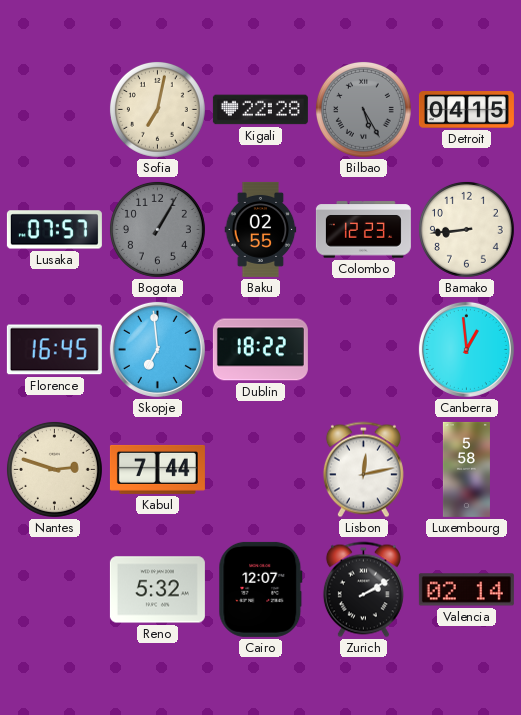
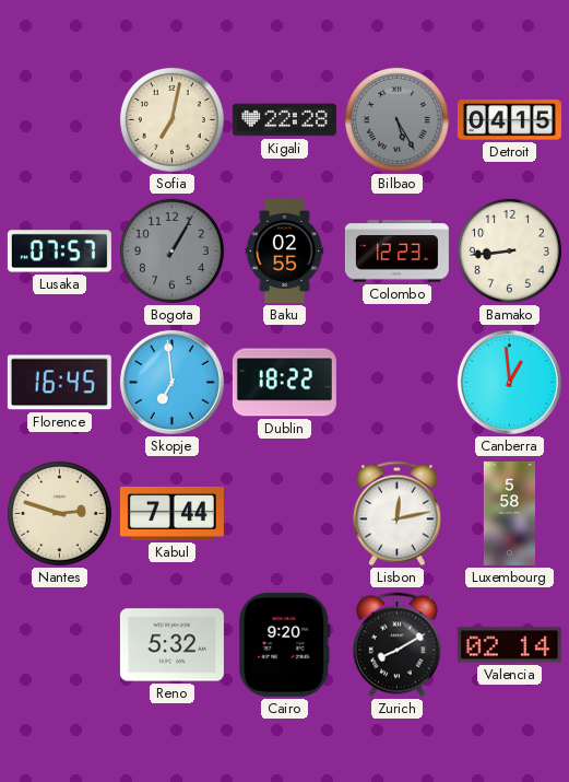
Cairo: 12:07 -> 9:20 (285, 644)
Zurich: 2:10 -> 8:10 (396, 645)
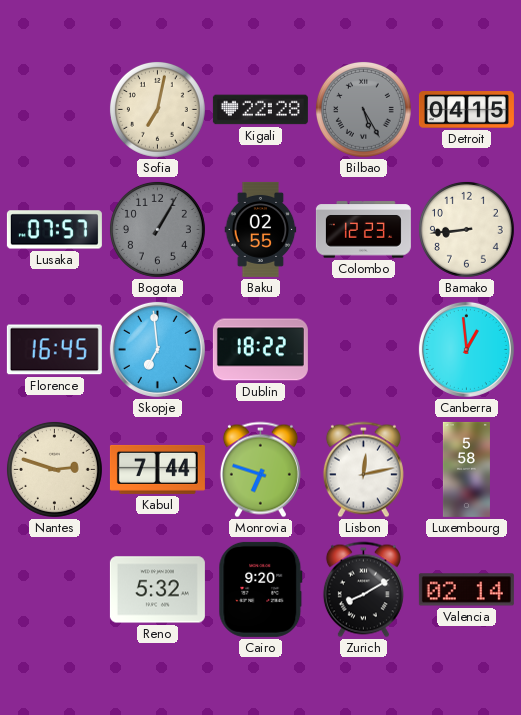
Monrovia: none -> 6:48 (260, 470)
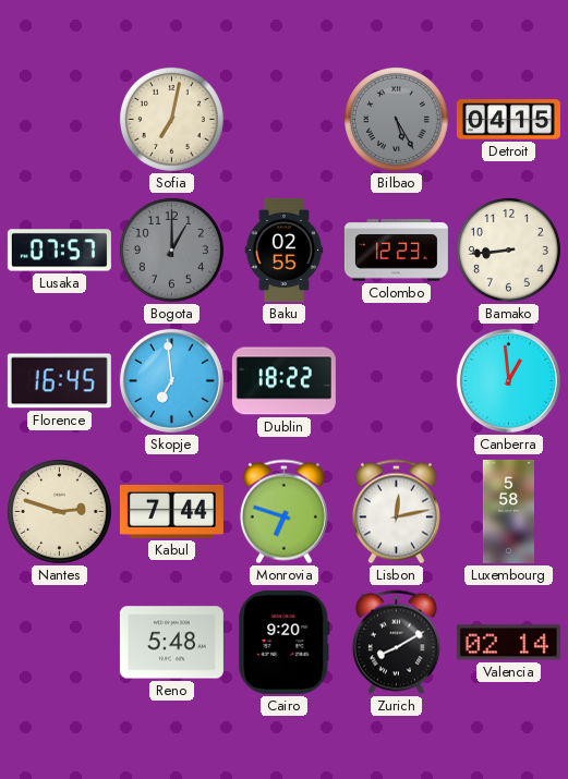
Kigali: 22:28 -> none (260, 110)
Bogota: 1:05 -> 1:00 (171, 249)
Reno: 5:32 -> 5:48 (171, 643)
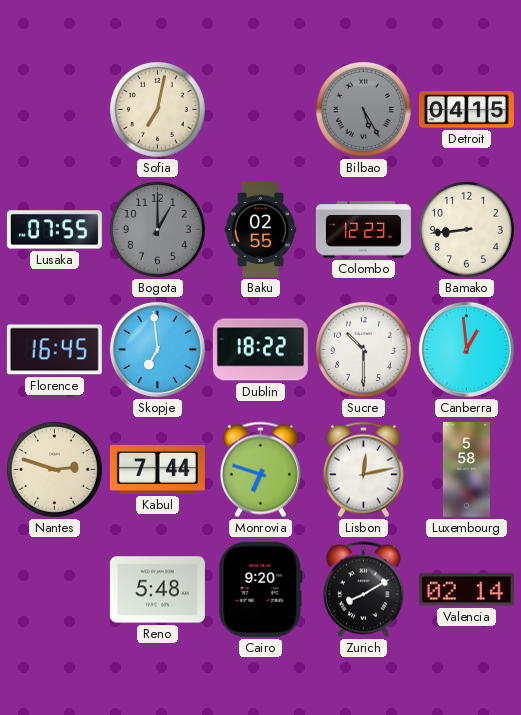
Lusaka: 07:57 -> 07:55 (54, 230)
Sucre: none -> 10:30 (363, 349)
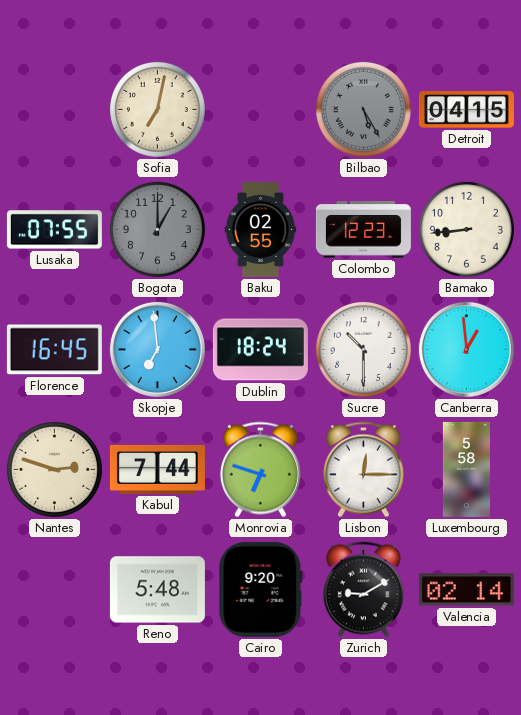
Dublin: 18:22 -> 18:24 (260, 350)
Lisbon: 12:13 -> 12:15 (363, 470)
Zurich: 8:10 -> 9:10 (363, 590)
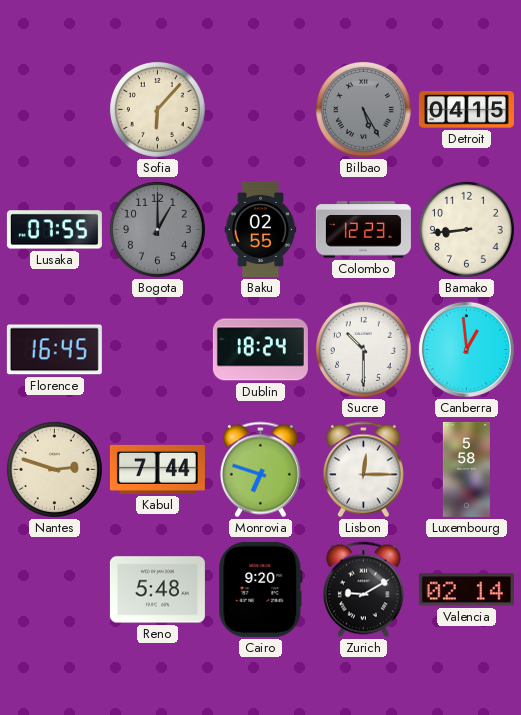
Sofia: 7:02 -> 6:07 (157, 109)
Skopje: 6:59 -> none (157, 349)
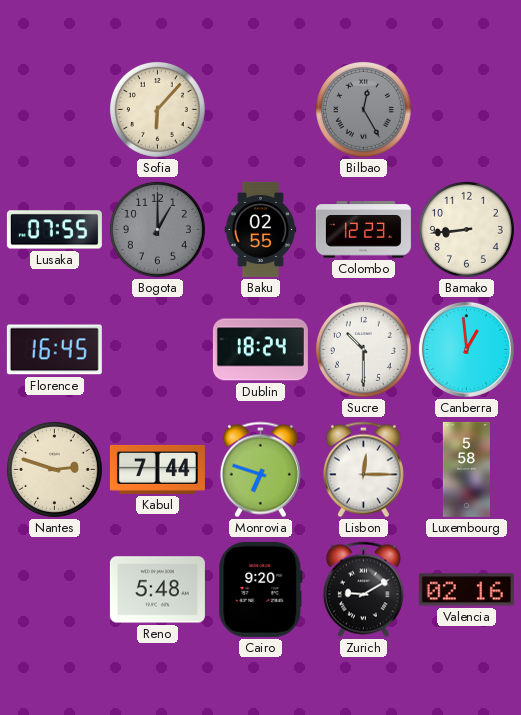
Bilbao: 5:25 -> 12:25 (363, 109)
Detroit: 04:15 -> none (466, 110)
Valencia: 02:14 -> 02:16 (466, 590)
